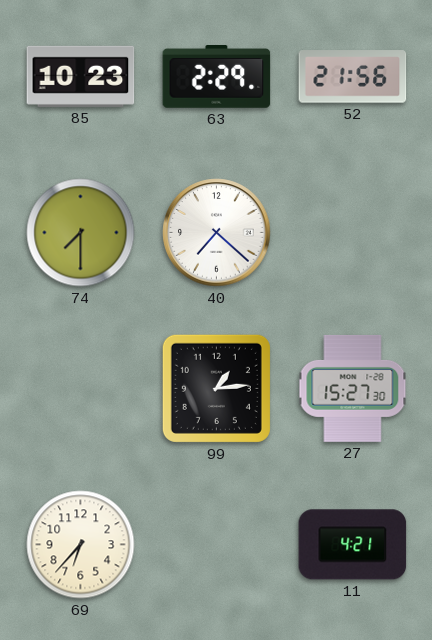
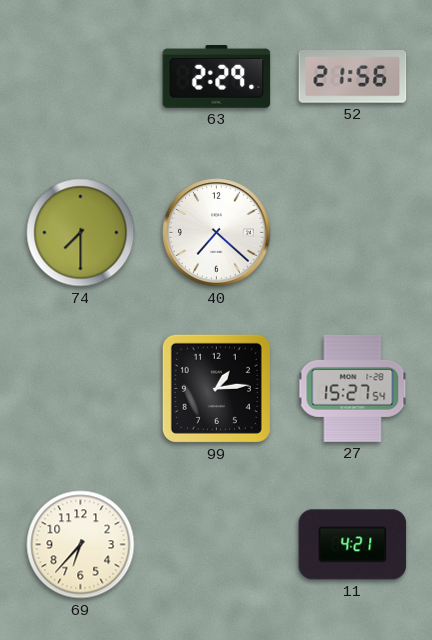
85: 10:23 -> none (81, 76)
27: 15:27:30 -> 15:27:54 (353, 389)
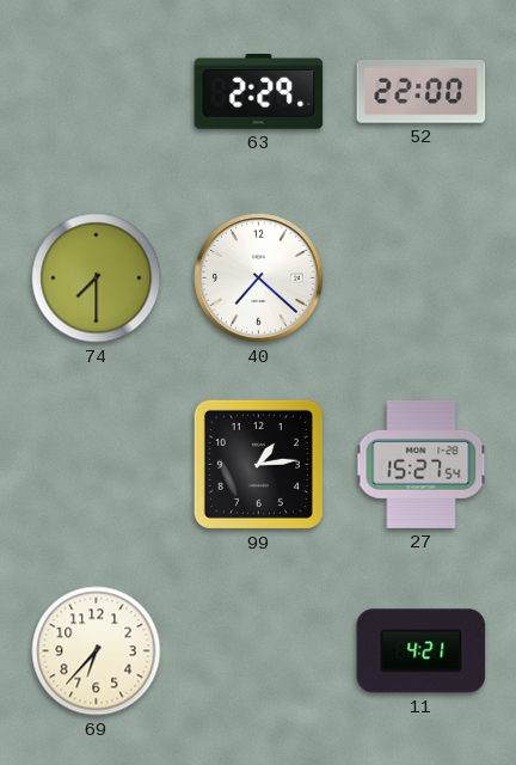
52: 21:56 -> 22:00 (422, 92)
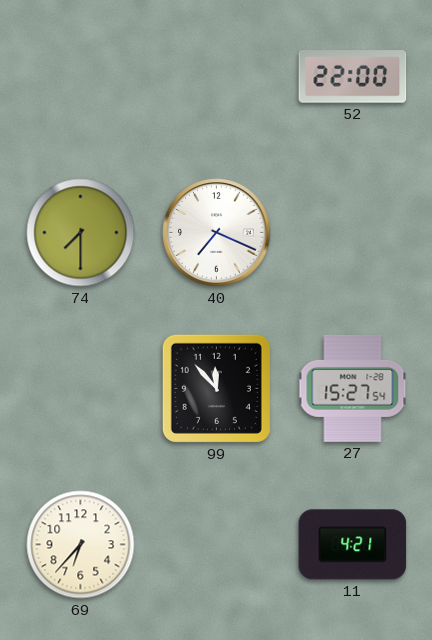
63: 2:29 -> none (259, 92)
40: 7:22 -> 7:19 (217, 233)
99: 1:14 -> 11:53 (216, 388)
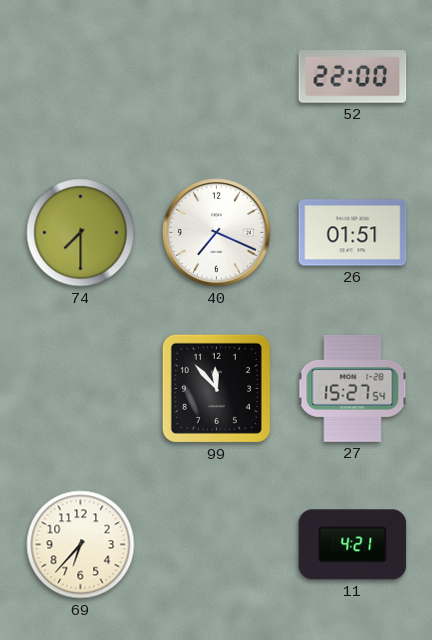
26: none -> 01:51 (353, 233)
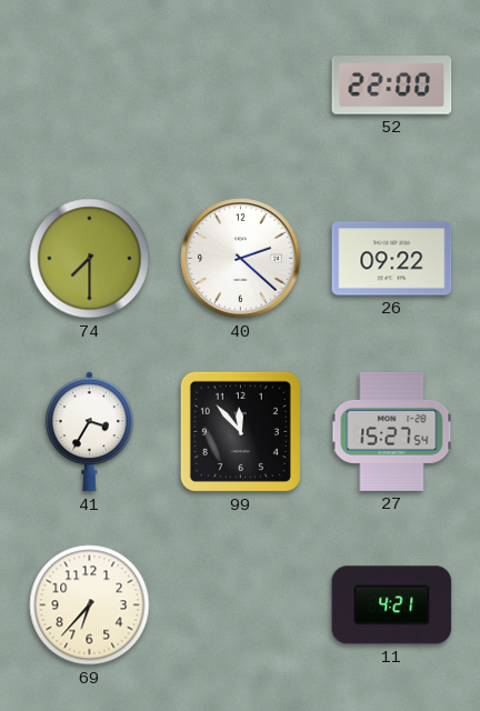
40: 7:19 -> 2:22 (241, 259)
26: 01:51 -> 09:22 (392, 259)
41: none -> 3:35 (89, 432)
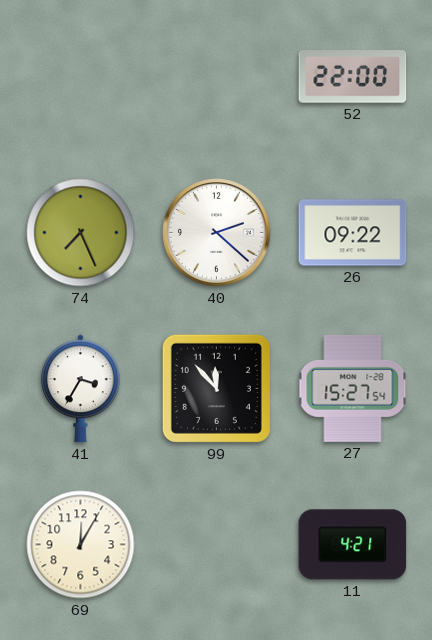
74: 7:30 -> 7:26 (81, 233)
69: 6:37 -> 12:05 (81, 545)
